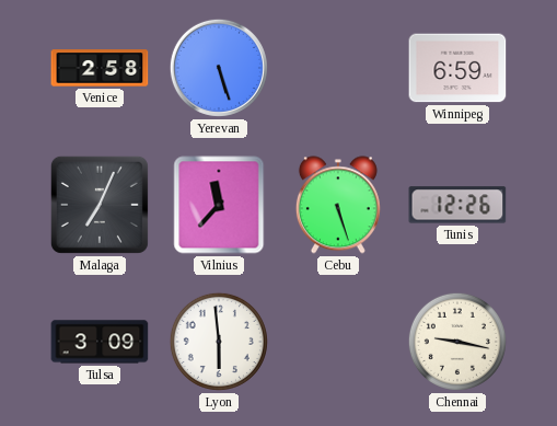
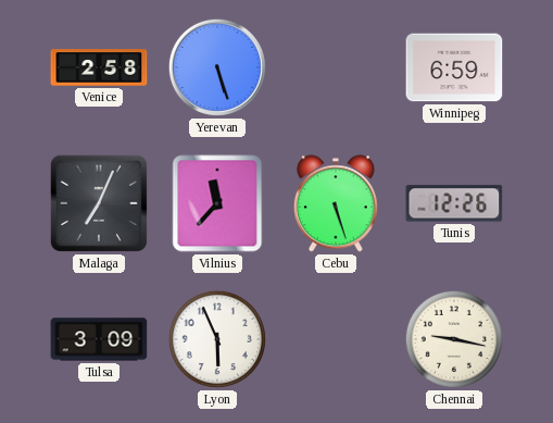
Lyon: 5:59 -> 5:56 (217, 339)
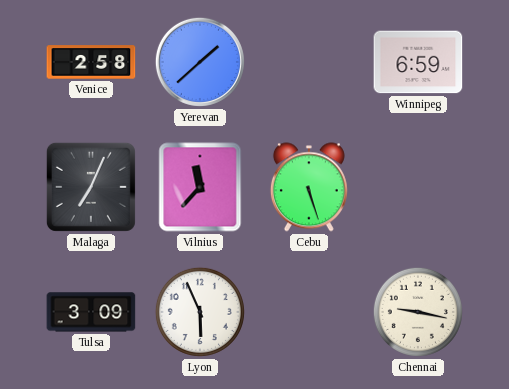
Yerevan: 5:27 -> 1:38 (200, 62)
Tunis: 12:26 -> none (454, 203)
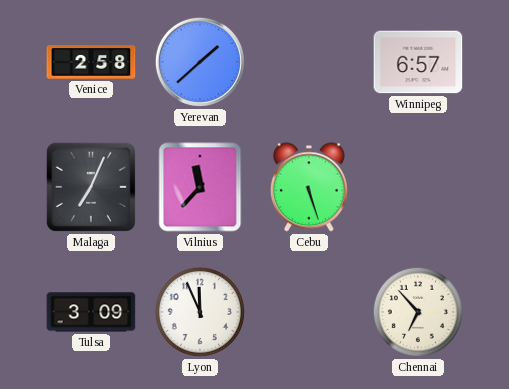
Winnipeg: 6:59 -> 6:57 (418, 62)
Lyon: 5:56 -> 11:56 (200, 312)
Chennai: 9:17 -> 6:53 (418, 312)
